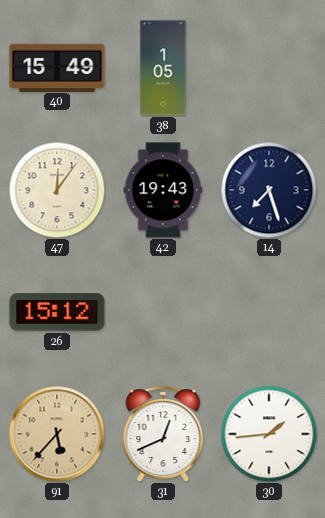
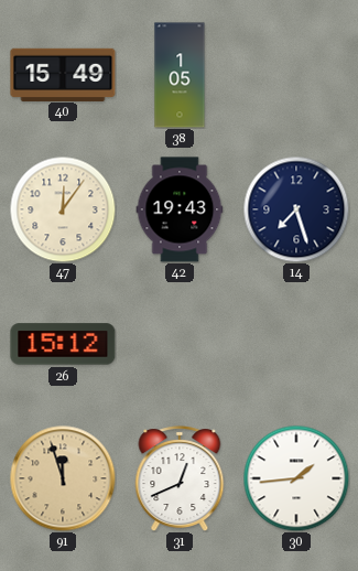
91: 5:37 -> 11:57 (63, 478)
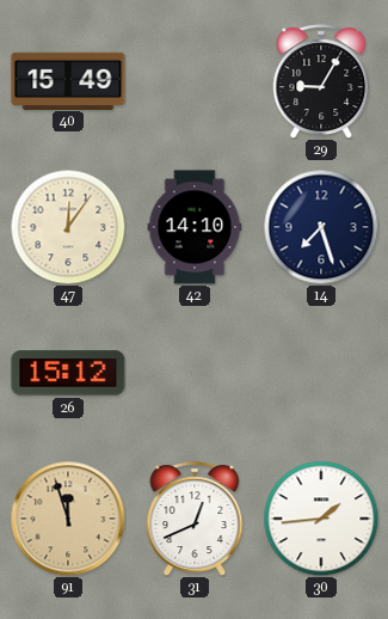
38: 1:05 -> none (180, 75)
29: none -> 9:05 (321, 81)
42: 19:43 -> 14:10 (195, 227)
